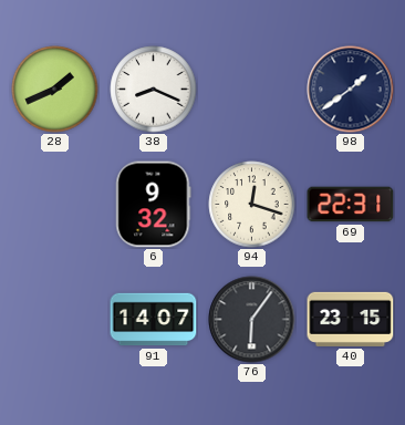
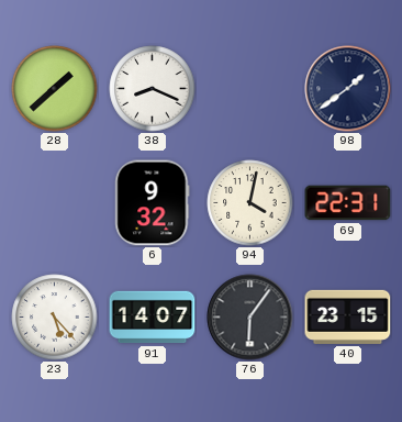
28: 1:41 -> 1:38 (55, 89)
94: 12:18 -> 4:02 (250, 203)
23: none -> 5:23 (55, 318)
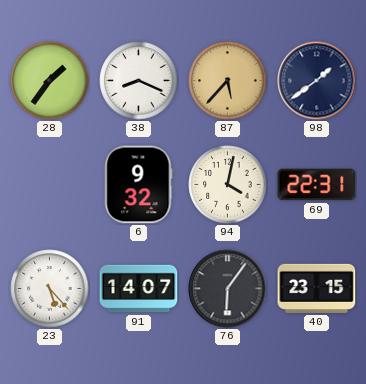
28: 1:38 -> 1:36 (50, 81)
87: none -> 5:37 (228, 81)
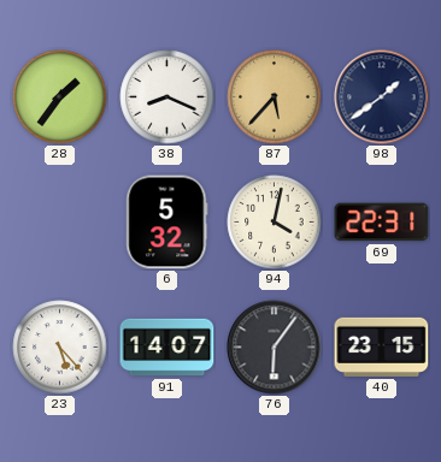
6: 9:32 -> 5:32 (167, 223)
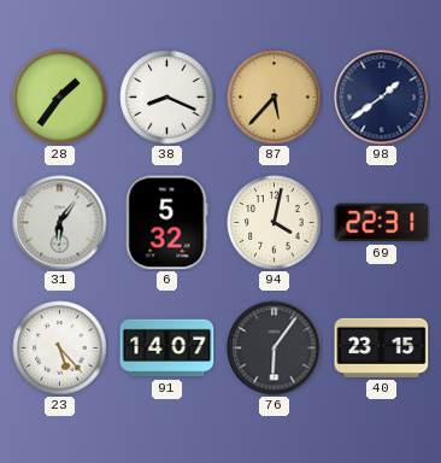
31: none -> 6:06 (60, 223)
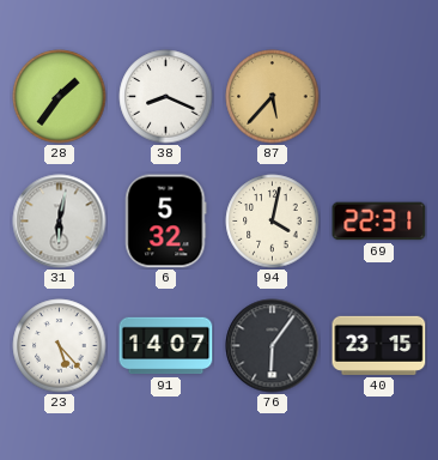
98: 1:39 -> none (382, 98)
31: 6:06 -> 6:02 (60, 222)
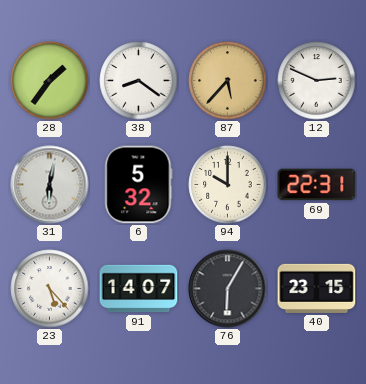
38: 8:19 -> 8:21 (139, 81)
12: none -> 2:49 (317, 81)
94: 4:02 -> 10:00 (228, 185)
76: 6:06 -> 6:05 (228, 289)
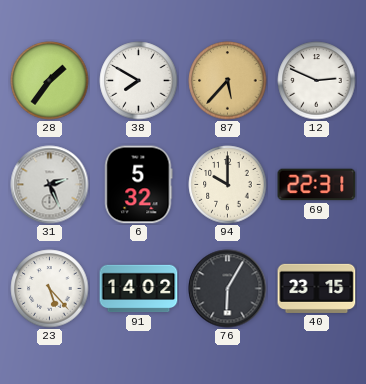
38: 8:21 -> 7:50 (139, 81)
31: 6:02 -> 2:26 (50, 185)
91: 14:07 -> 14:02 (139, 289)
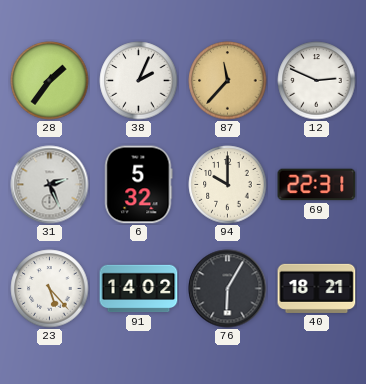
38: 7:50 -> 2:04 (139, 81)
87: 5:37 -> 11:37 (228, 81)
40: 23:15 -> 18:21 (317, 288)
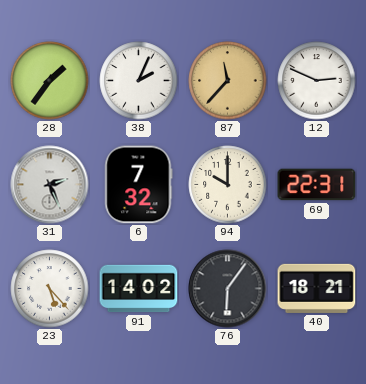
6: 5:32 -> 7:32 (139, 185)
76: 6:05 -> 6:06 (228, 289)
